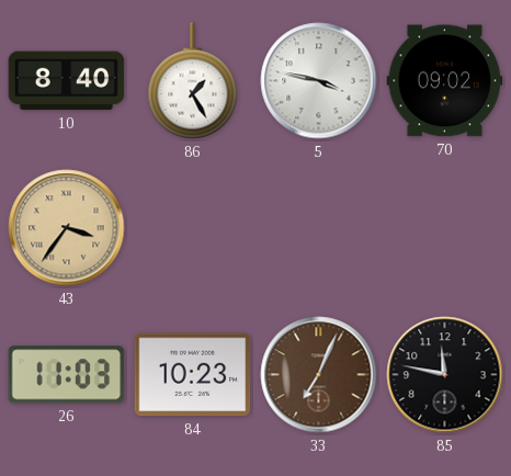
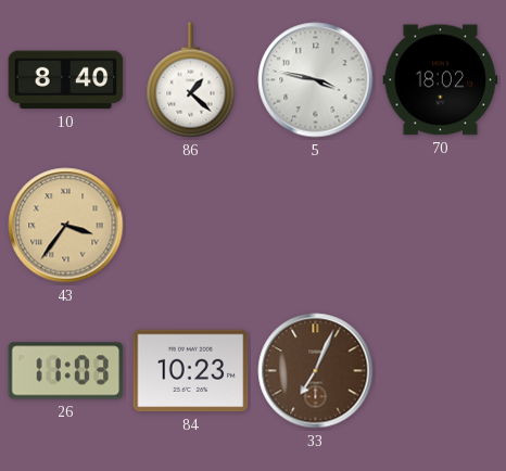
86: 1:25 -> 1:22 (191, 80)
70: 09:02 -> 18:02 (441, 80)
85: 11:47 -> none (445, 375)
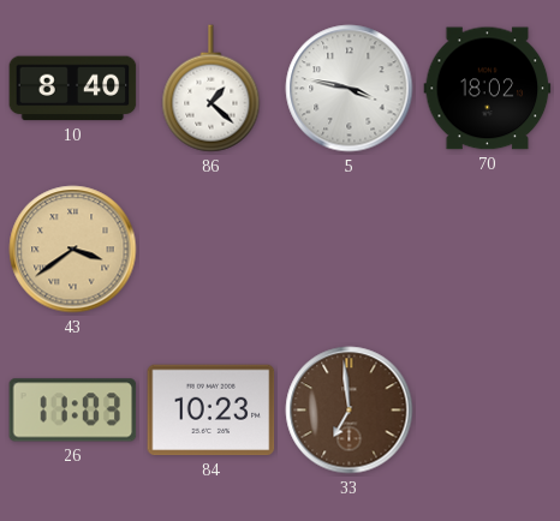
43: 3:36 -> 3:39 (73, 250)
33: 7:04 -> 6:59 (350, 411)
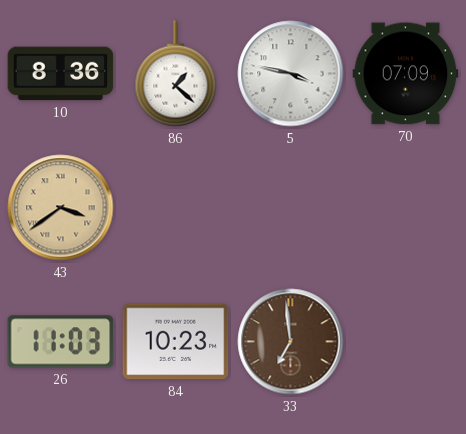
10: 8:40 -> 8:36 (61, 74)
70: 18:02 -> 07:09 (406, 74)
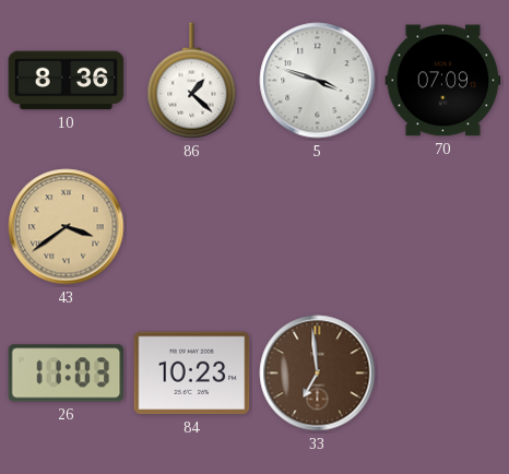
5: 3:47 -> 3:48 (318, 81)
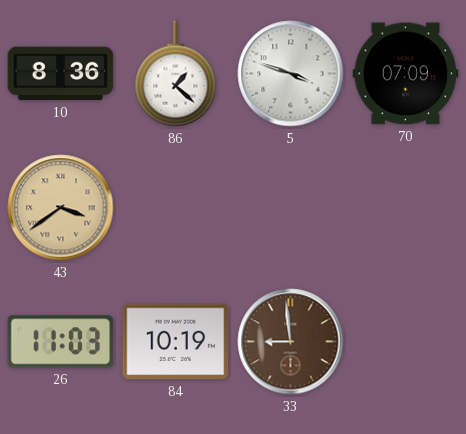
84: 10:23 -> 10:19 (176, 342)
33: 6:59 -> 8:59 (291, 342)
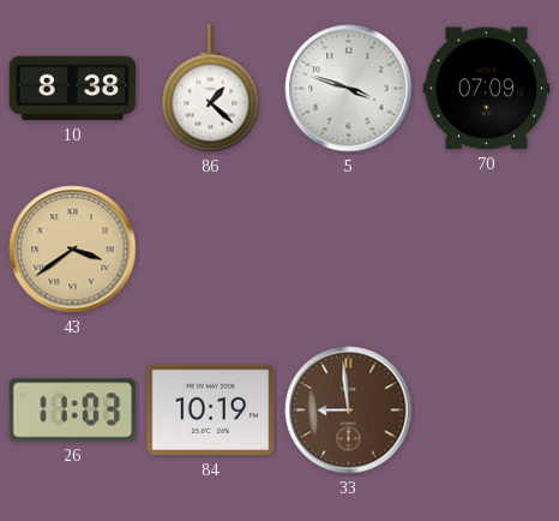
10: 8:36 -> 8:38 (73, 89)
